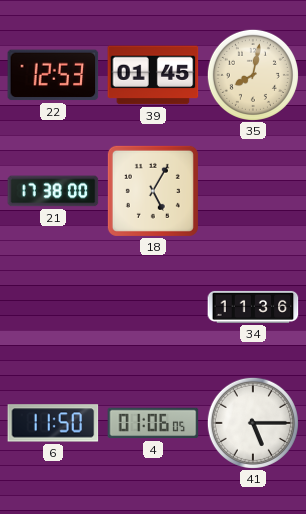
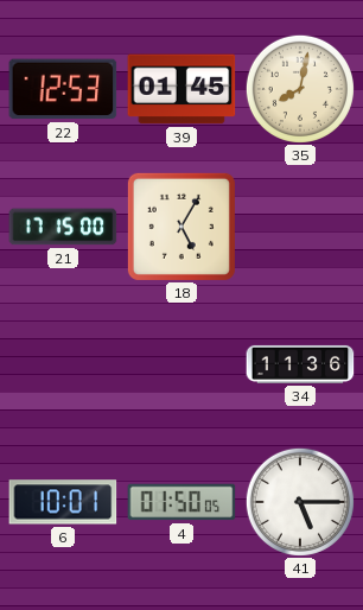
21: 17:38 -> 17:15 (63, 227)
6: 11:50 -> 10:01 (63, 502)
4: 01:06 -> 01:50 (181, 502)
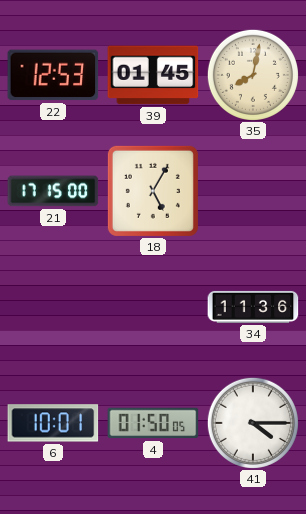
41: 5:15 -> 4:15 (253, 423)
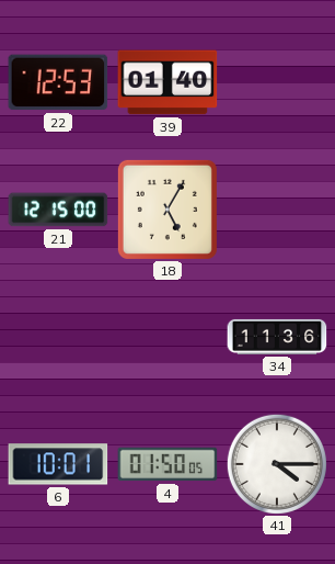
39: 01:45 -> 01:40 (168, 82)
35: 8:02 -> none (253, 75)
21: 17:15 -> 12:15 (58, 210)
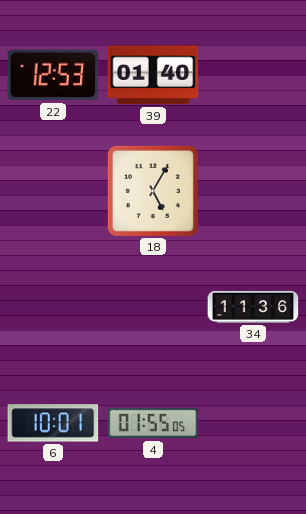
21: 12:15 -> none (58, 210)
4: 01:50 -> 01:55 (153, 423)
41: 4:15 -> none (277, 464)
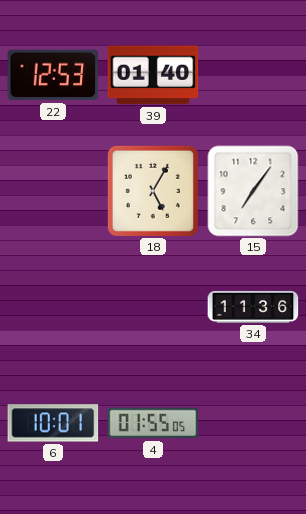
15: none -> 7:06 (253, 191)
